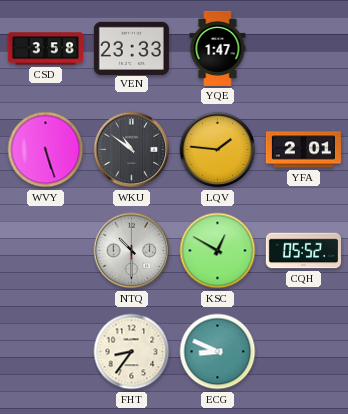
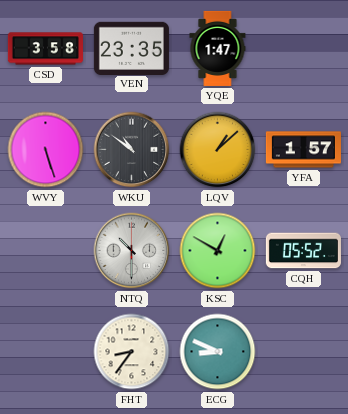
VEN: 23:33 -> 23:35 (131, 48)
LQV: 1:46 -> 1:08 (218, 150)
YFA: 2:01 -> 1:57 (303, 150)
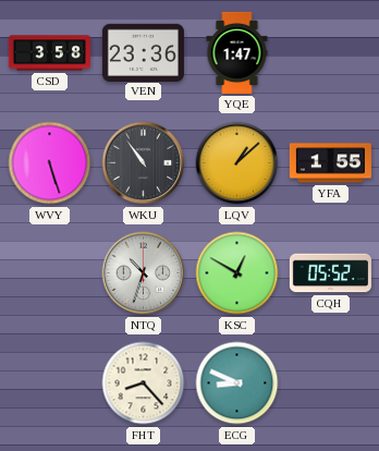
VEN: 23:35 -> 23:36 (143, 52)
WKU: 10:51 -> 10:54 (144, 163)
YFA: 1:57 -> 1:55 (330, 163)
NTQ: 10:30 -> 10:33 (144, 273)
FHT: 8:36 -> 8:23 (144, 383)
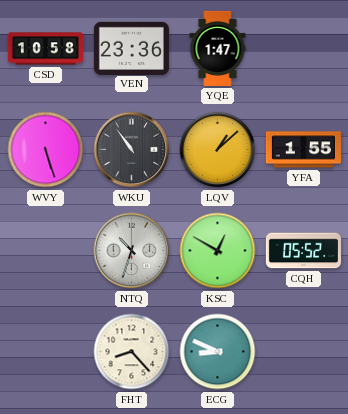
CSD: 3:58 -> 10:58 (45, 49)
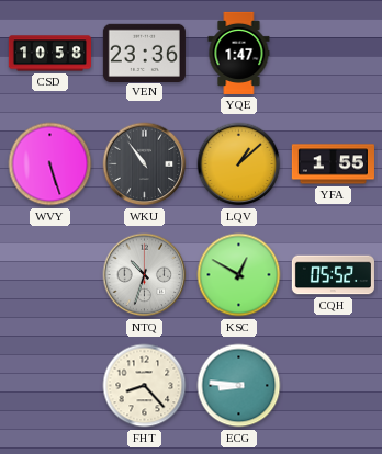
ECG: 8:49 -> 8:46 (239, 386)
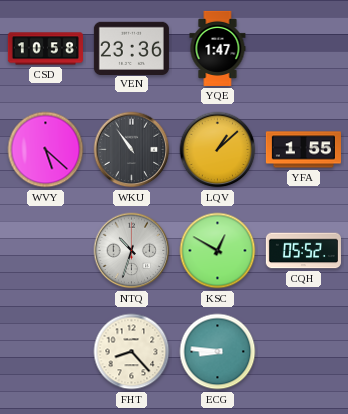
WVY: 5:27 -> 5:22 (46, 150)
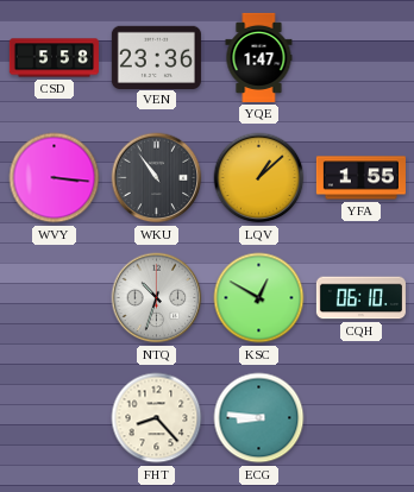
CSD: 10:58 -> 5:58 (54, 58)
WVY: 5:22 -> 3:16 (55, 178)
CQH: 05:52 -> 06:10 (360, 298)
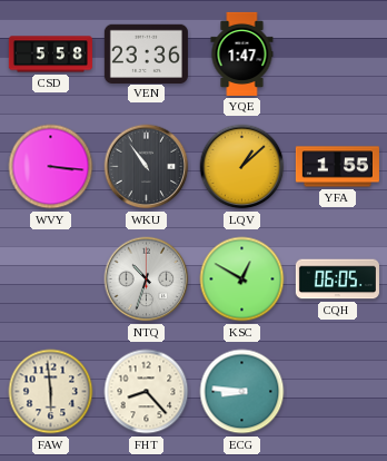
CQH: 06:10 -> 06:05 (337, 279)
FAW: none -> 5:59 (51, 392)
